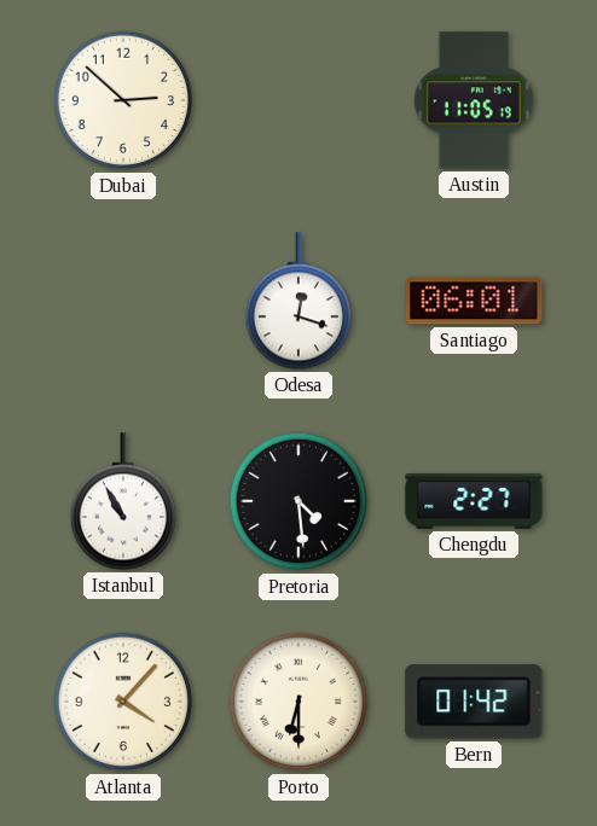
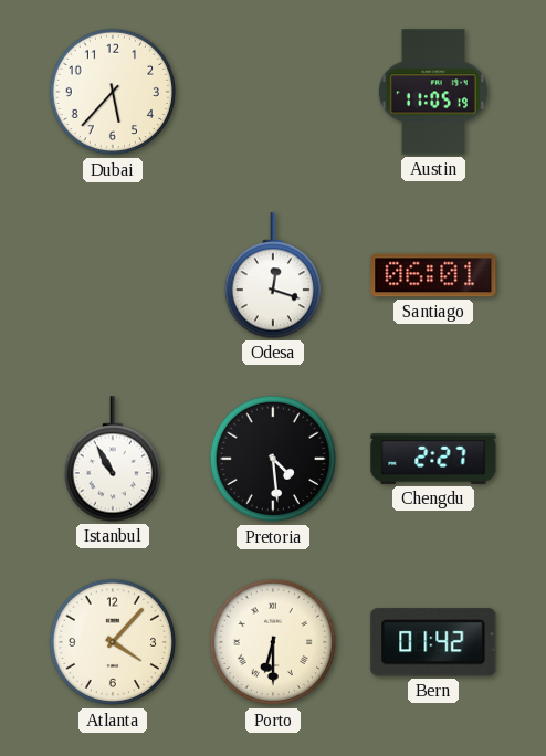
Dubai: 2:52 -> 5:37 (113, 92)
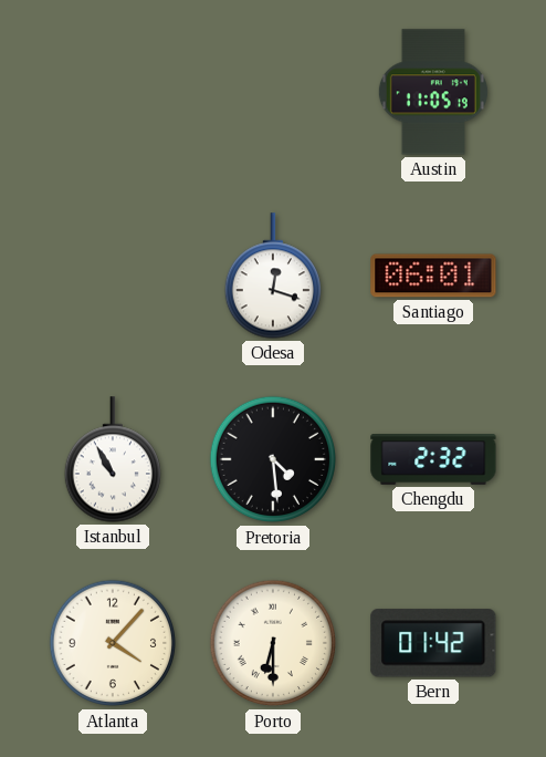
Dubai: 5:37 -> none (113, 92)
Chengdu: 2:27 -> 2:32 (433, 460)
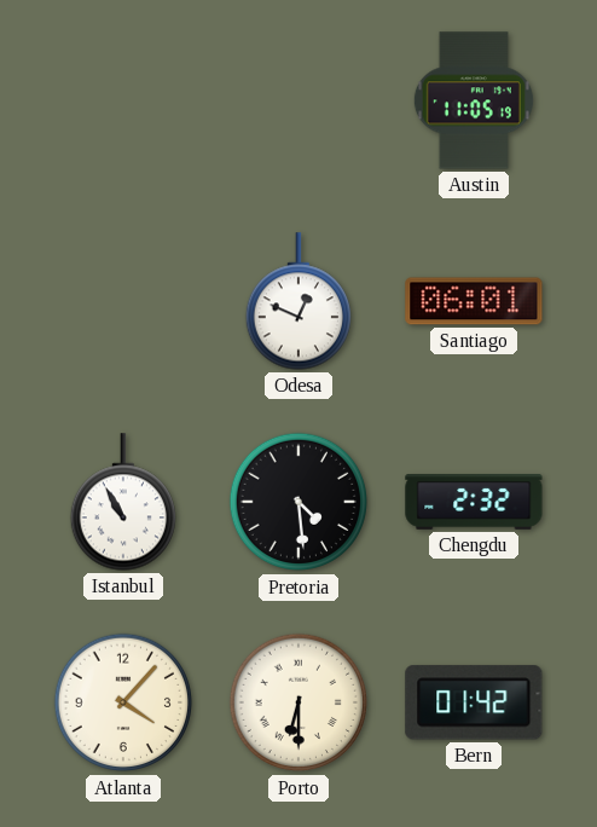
Odesa: 12:18 -> 12:49 (297, 301)
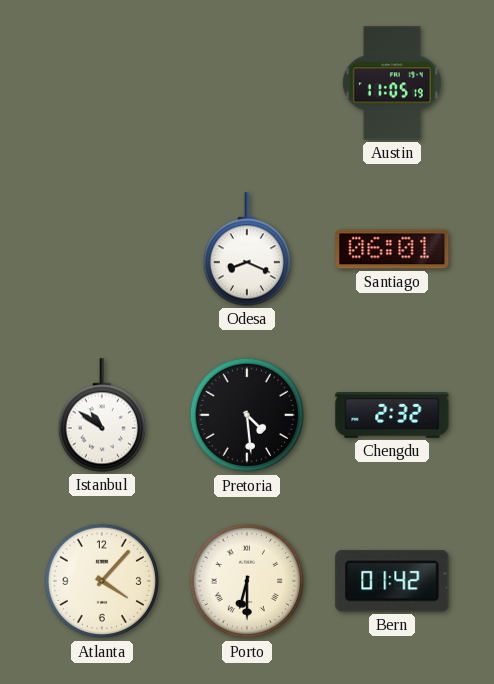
Odesa: 12:49 -> 8:19 (246, 249)
Istanbul: 10:55 -> 10:51 (101, 415)
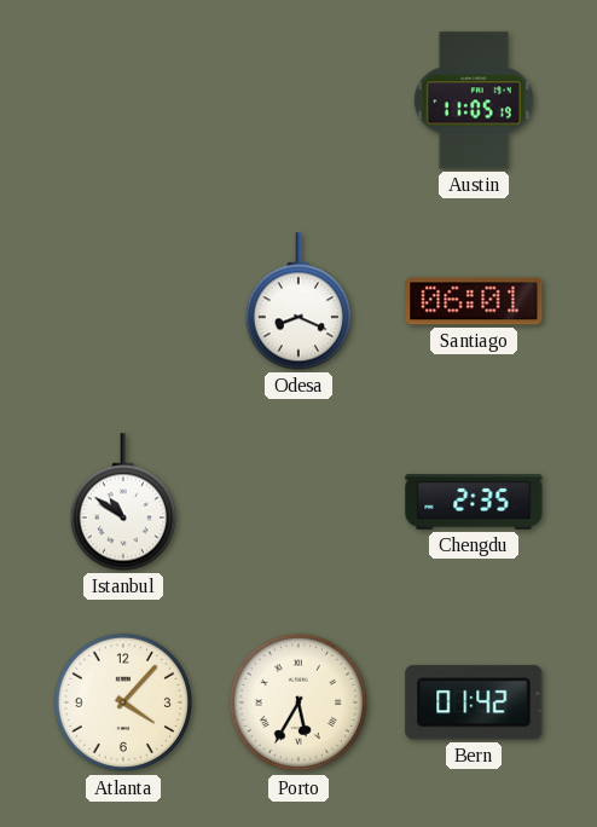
Pretoria: 4:29 -> none (247, 415)
Chengdu: 2:32 -> 2:35 (474, 503)
Porto: 6:30 -> 5:35 (298, 702)
